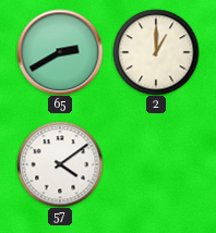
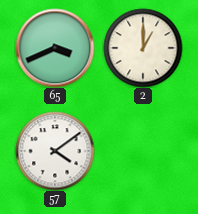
65: 2:40 -> 3:41 (55, 48)
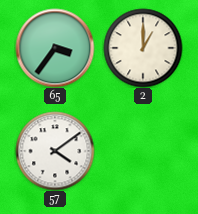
65: 3:41 -> 3:36 (55, 48)
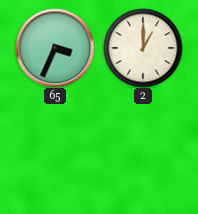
65: 3:36 -> 3:34 (55, 48)
57: 4:09 -> none (55, 151)
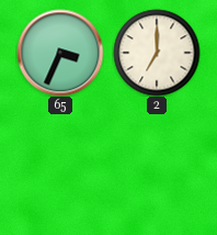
2: 1:00 -> 7:00 (157, 53)
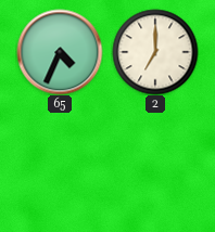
65: 3:34 -> 4:34 (60, 52)
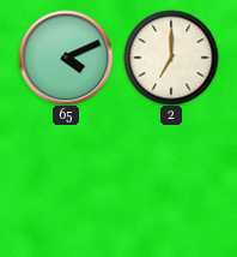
65: 4:34 -> 4:11 (66, 58)
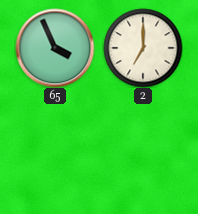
65: 4:11 -> 3:56 (55, 48)
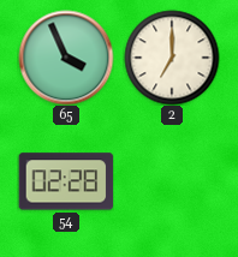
54: none -> 02:28 (66, 181)
